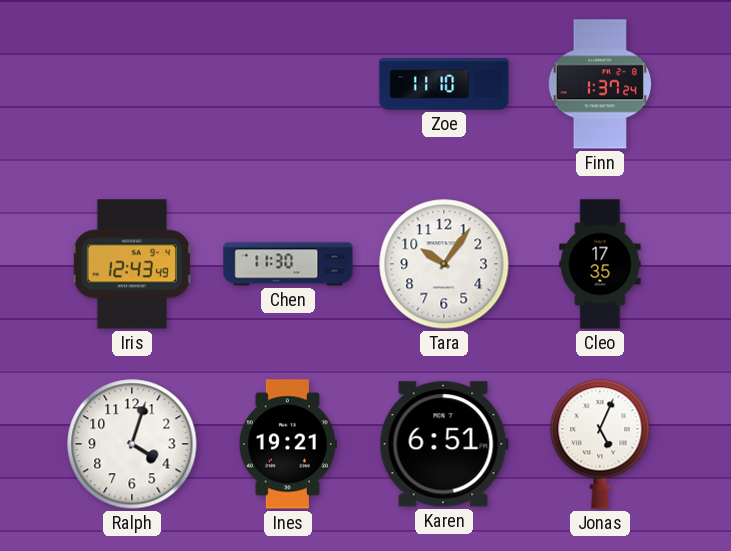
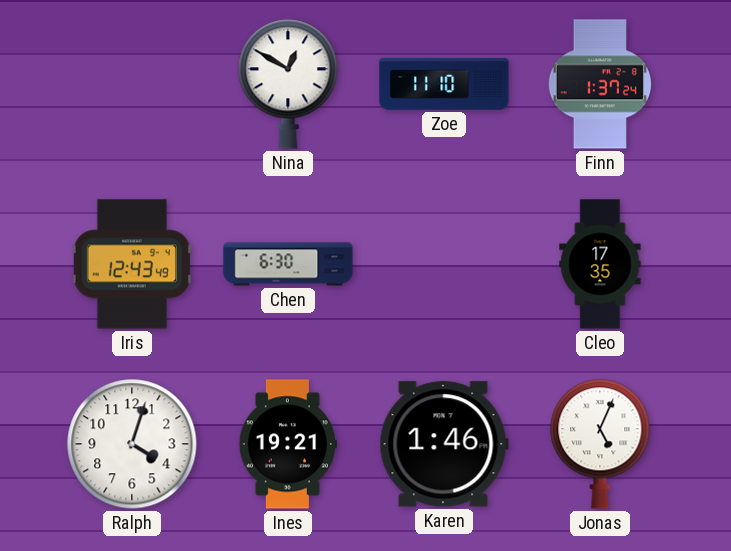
Nina: none -> 12:50 (288, 84)
Chen: 11:30 -> 6:30 (288, 264)
Tara: 10:06 -> none (444, 264)
Karen: 6:51 -> 1:46 (444, 444)
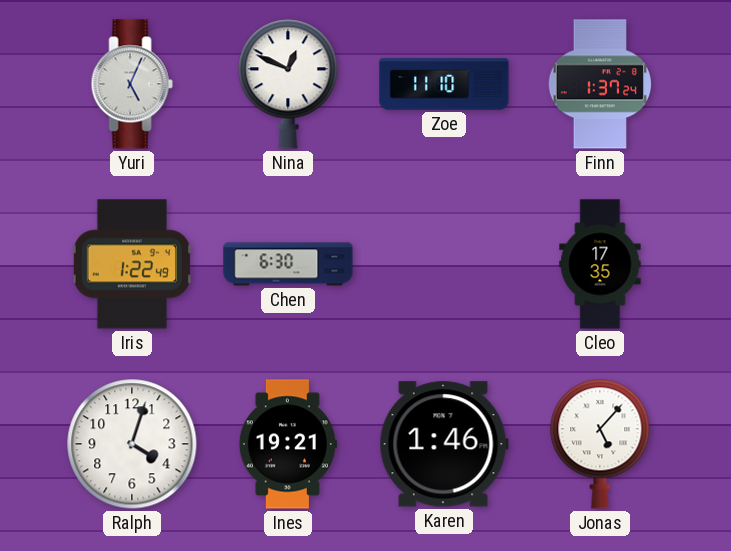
Yuri: none -> 5:04 (132, 84)
Nina: 12:50 -> 12:49 (288, 84)
Iris: 12:43 -> 1:22 (131, 264)
Jonas: 5:04 -> 5:07 (600, 444)
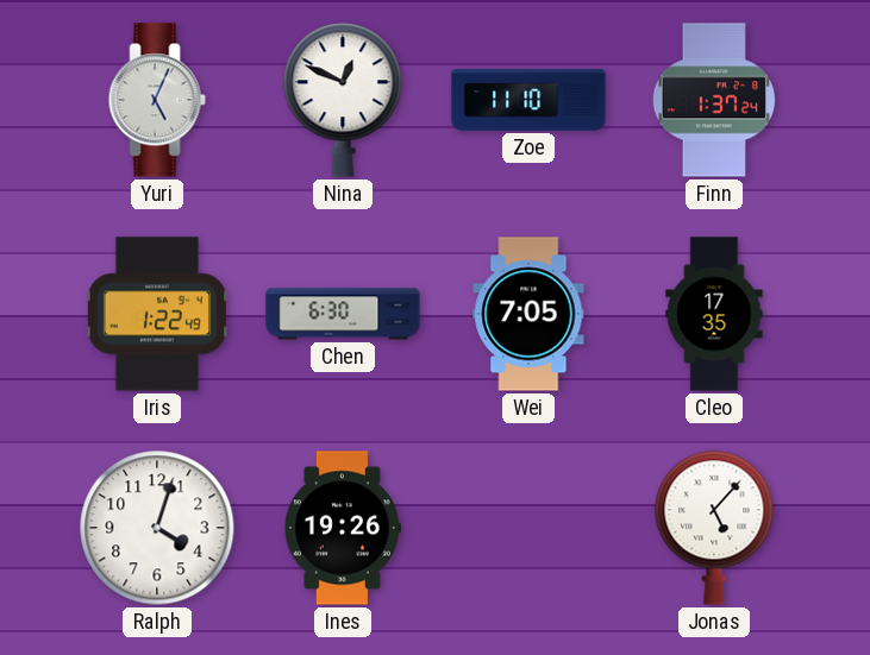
Wei: none -> 7:05 (528, 314)
Ines: 19:21 -> 19:26 (343, 528)
Karen: 1:46 -> none (444, 444)
